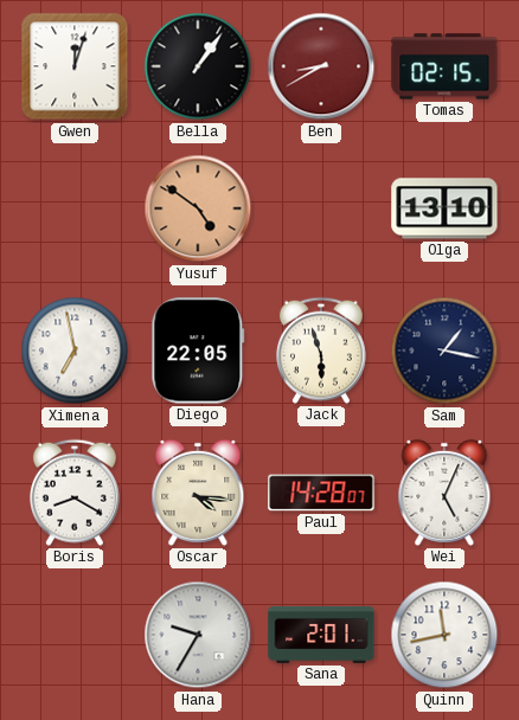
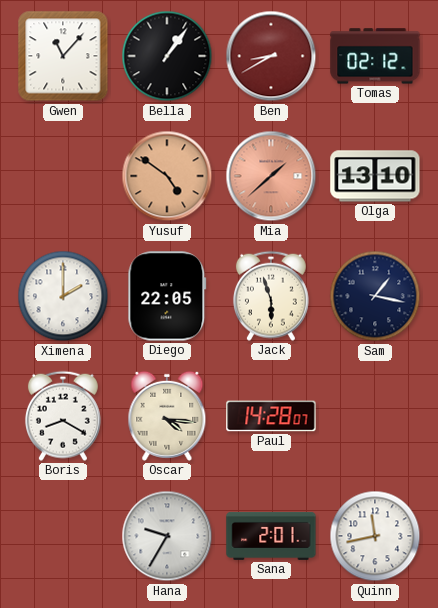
Gwen: 12:03 -> 11:07 (63, 56)
Tomas: 02:15 -> 02:12 (375, 56)
Mia: none -> 1:38 (271, 176)
Ximena: 6:58 -> 2:00 (63, 296)
Wei: 5:04 -> none (444, 493)
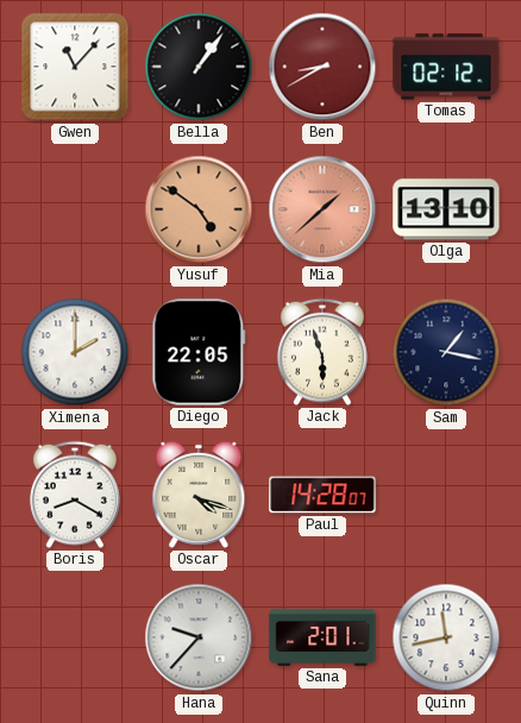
Oscar: 4:16 -> 4:18 (199, 495)
Hana: 9:35 -> 9:37 (199, 637)
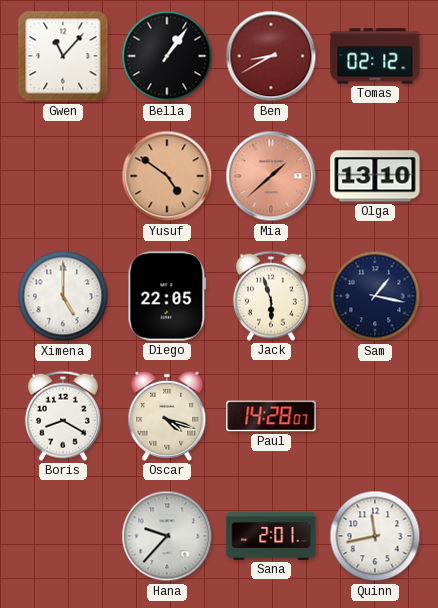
Ximena: 2:00 -> 5:00 (63, 296)
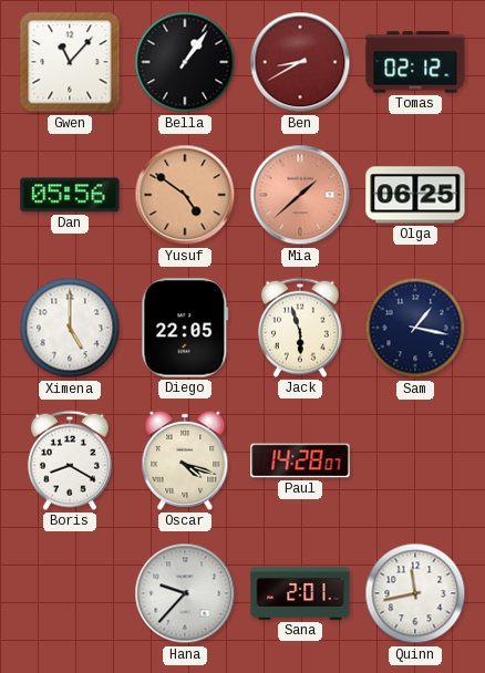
Dan: none -> 05:56 (70, 195)
Olga: 13:10 -> 06:25 (415, 195)
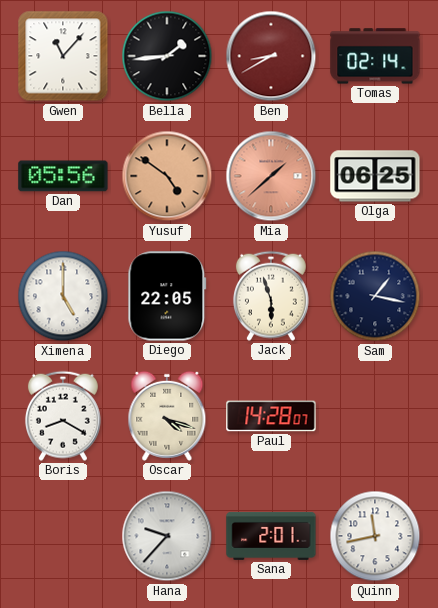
Bella: 1:06 -> 1:44 (167, 56)
Tomas: 02:12 -> 02:14 (375, 56)
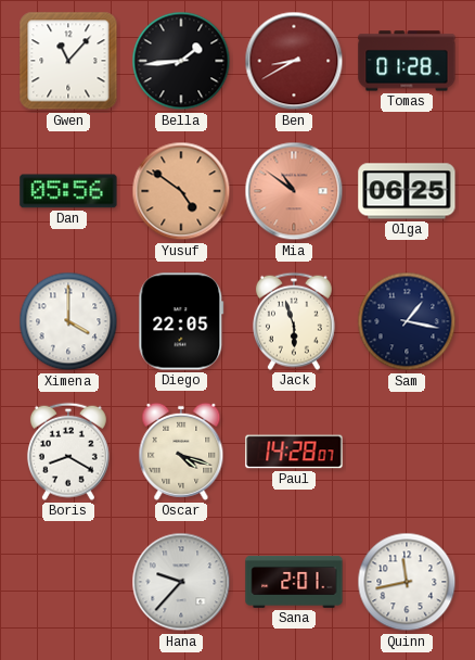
Tomas: 02:14 -> 01:28 (407, 61)
Mia: 1:38 -> 10:51 (294, 191)
Ximena: 5:00 -> 4:00 (68, 321)
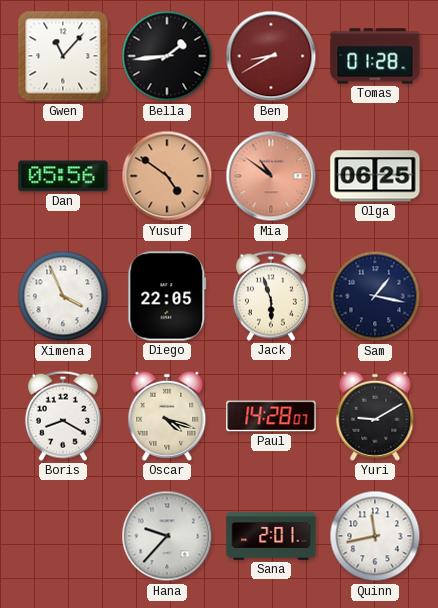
Ximena: 4:00 -> 3:56 (63, 296)
Yuri: none -> 9:10 (375, 416)
